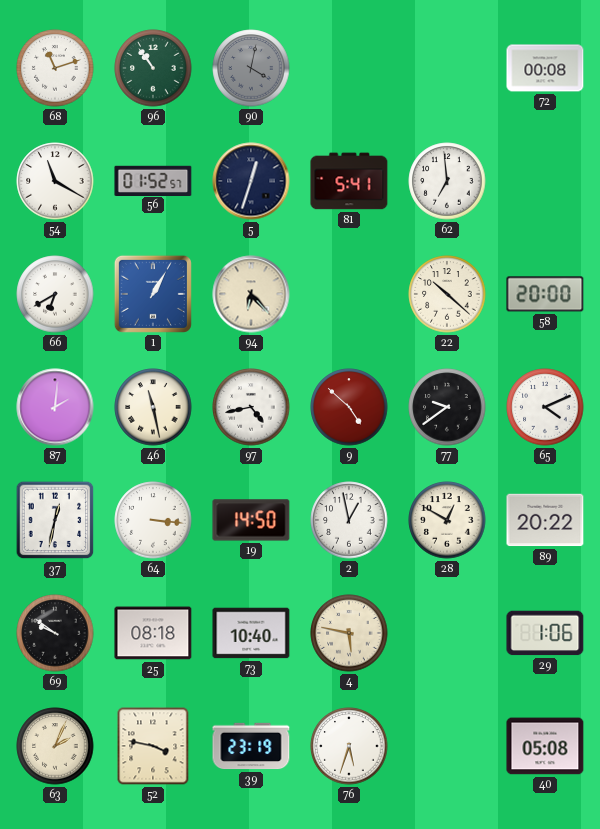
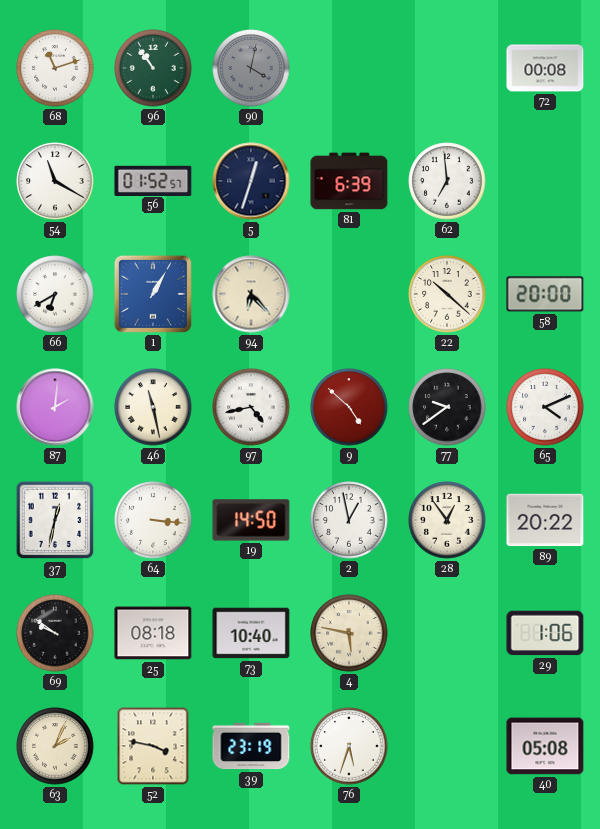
81: 5:41 -> 6:39 (349, 181)
28: 12:50 -> 12:54 (447, 520)
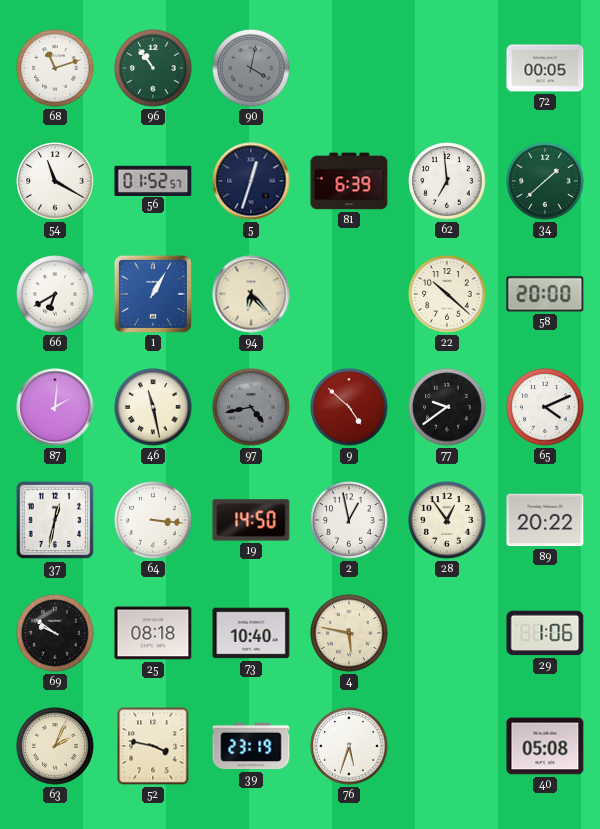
72: 00:08 -> 00:05 (545, 68)
34: none -> 1:38 (545, 181)
97 dial: white -> grey (251, 407)
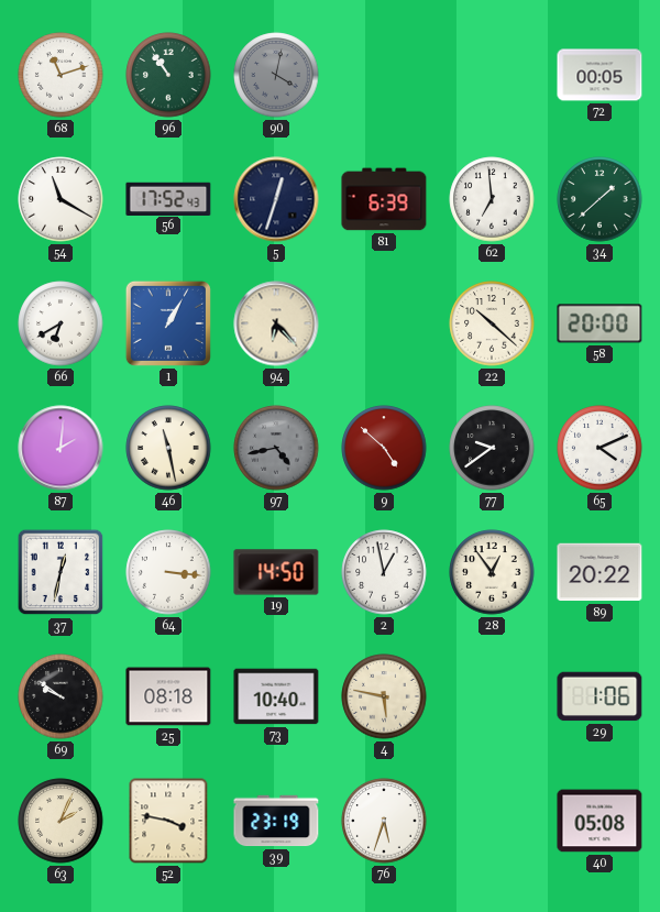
56: 01:52 -> 17:52 (168, 198)
